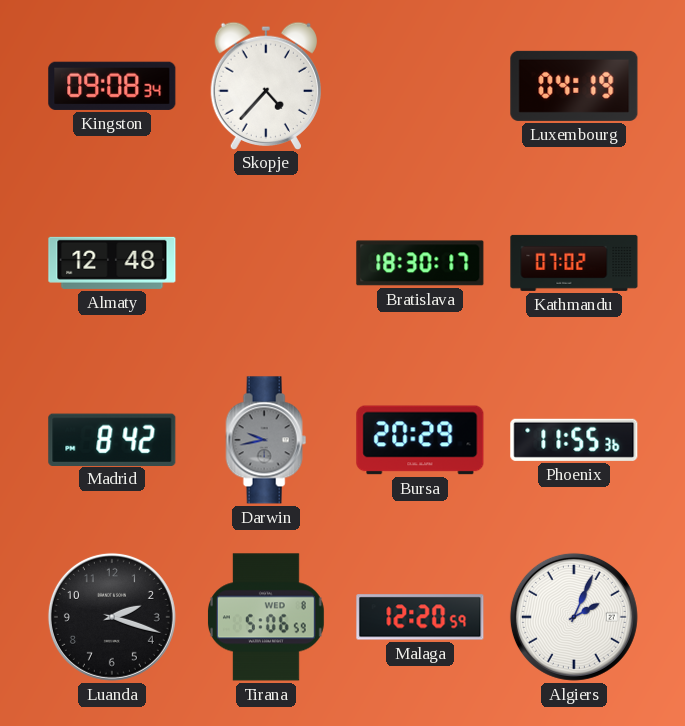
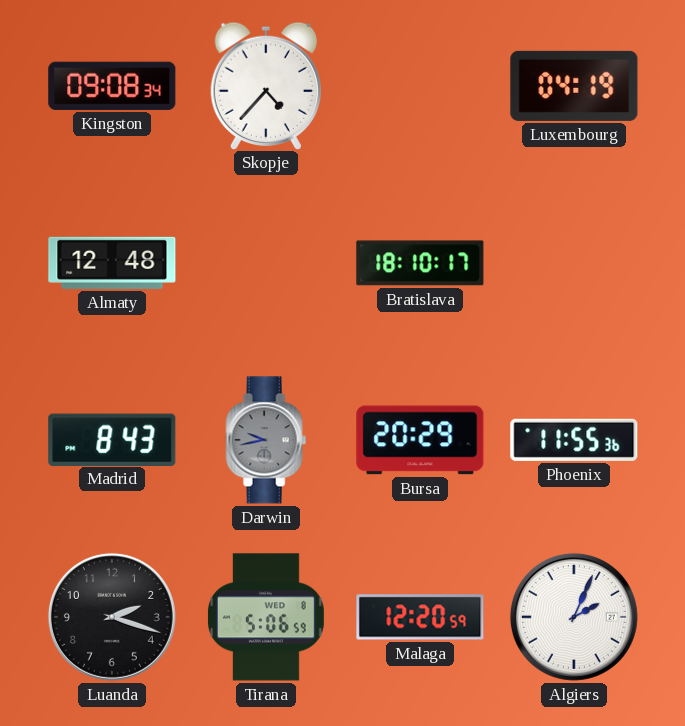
Bratislava: 18:30 -> 18:10 (420, 263)
Kathmandu: 07:02 -> none (574, 263)
Madrid: 8:42 -> 8:43 (112, 439)
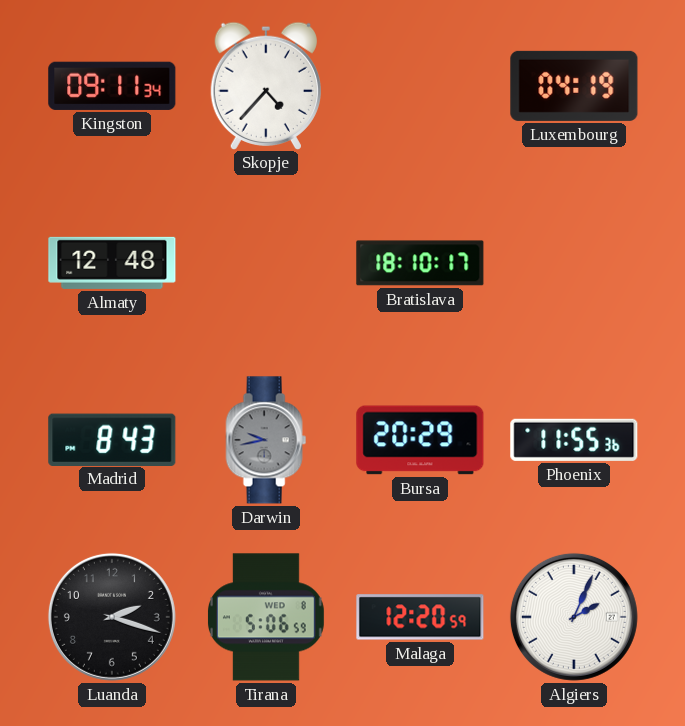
Kingston: 09:08 -> 09:11 (112, 86)
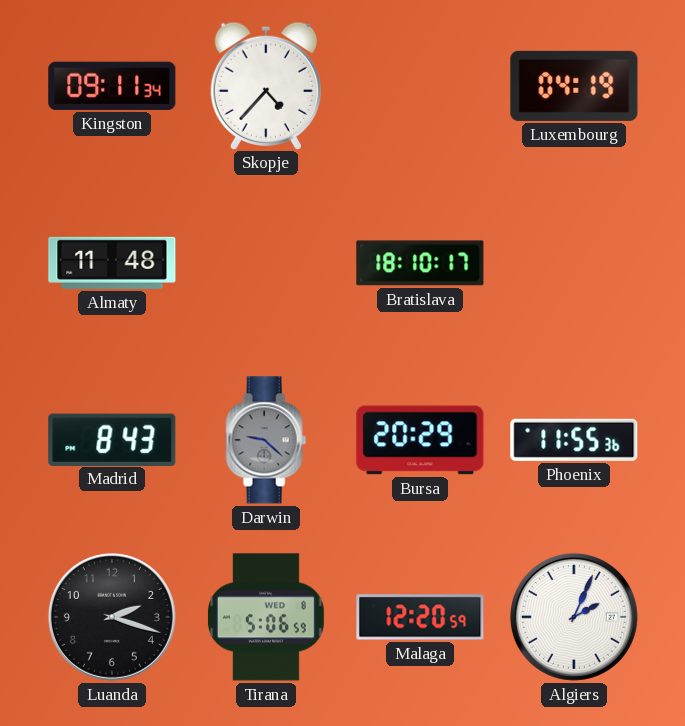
Almaty: 12:48 -> 11:48 (112, 263)
Darwin: 9:43 -> 9:22 (266, 440)
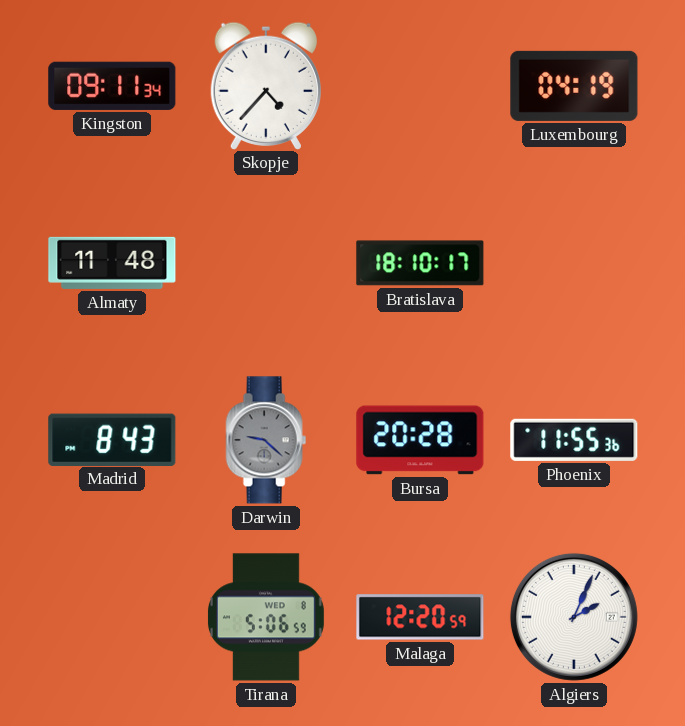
Bursa: 20:29 -> 20:28 (420, 440)
Luanda: 2:18 -> none (112, 617)
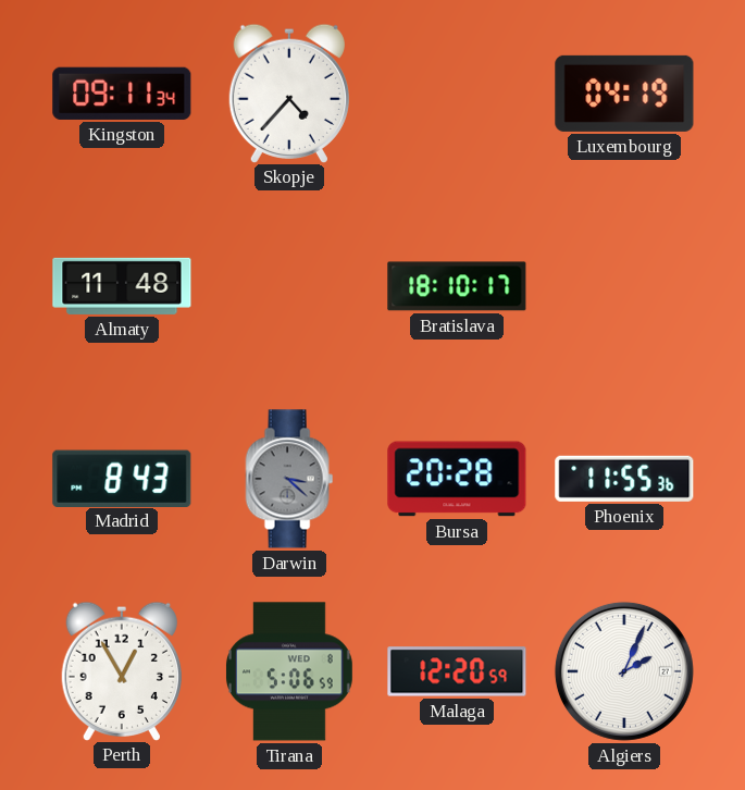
Darwin: 9:22 -> 3:22 (289, 479)
Perth: none -> 12:55 (121, 670)
